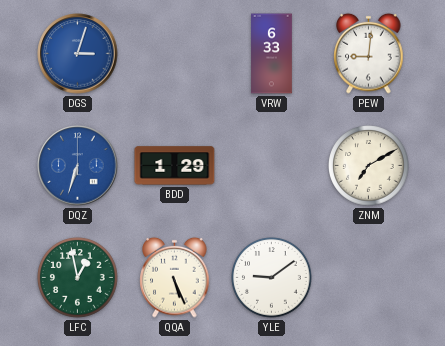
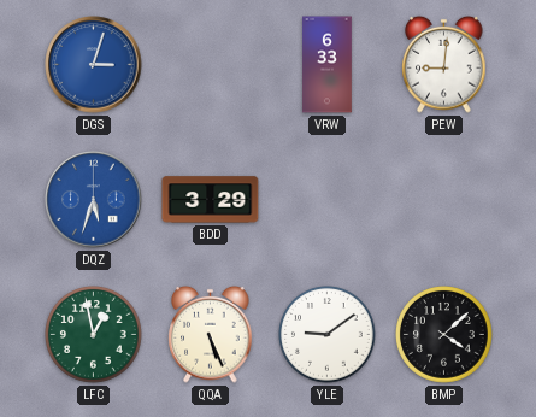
DQZ: 6:33 -> 5:33 (94, 200)
BDD: 1:29 -> 3:29 (211, 200)
ZNM: 7:10 -> none (369, 166)
BMP: none -> 4:08 (444, 335)
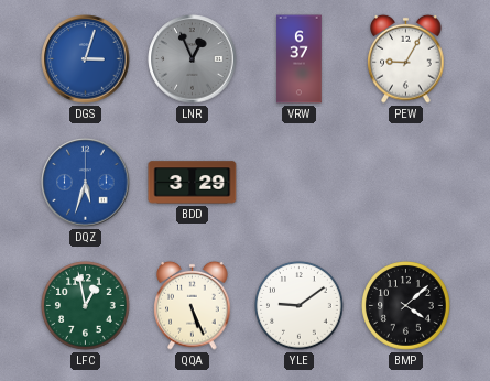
LNR: none -> 12:56 (193, 59)
VRW: 6:33 -> 6:37 (300, 59)
PEW: 9:01 -> 9:05 (406, 58)
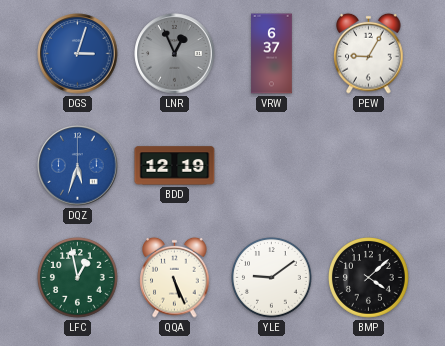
BDD: 3:29 -> 12:19 (175, 166)
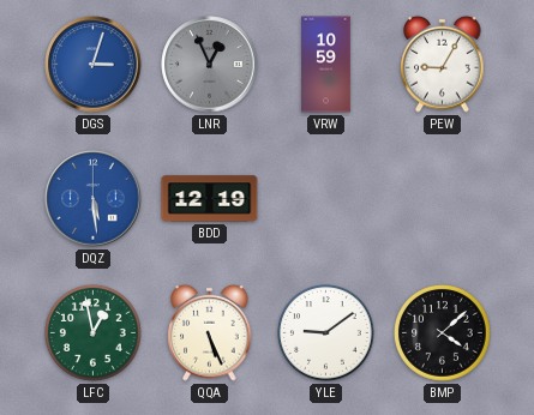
VRW: 6:37 -> 10:59 (326, 65)
DQZ: 5:33 -> 5:29 (94, 199)
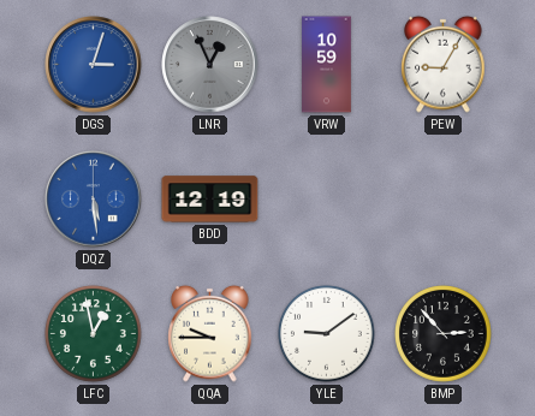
QQA: 5:26 -> 9:45 (210, 333)
BMP: 4:08 -> 2:53 (444, 334)
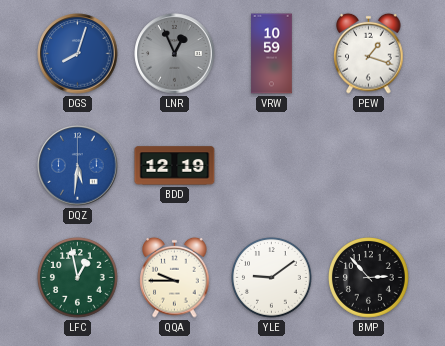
DGS: 3:03 -> 8:03 (78, 54)
PEW: 9:05 -> 1:18 (369, 53)
DQZ: 5:29 -> 5:31 (78, 166)
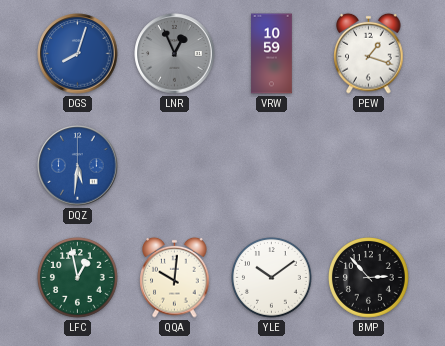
BDD: 12:19 -> none (175, 166)
QQA: 9:45 -> 10:01 (175, 277)
YLE: 9:09 -> 10:09 (272, 278)
